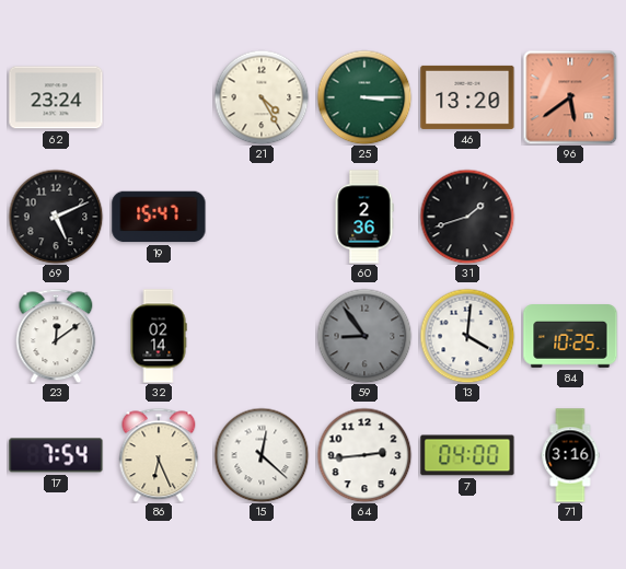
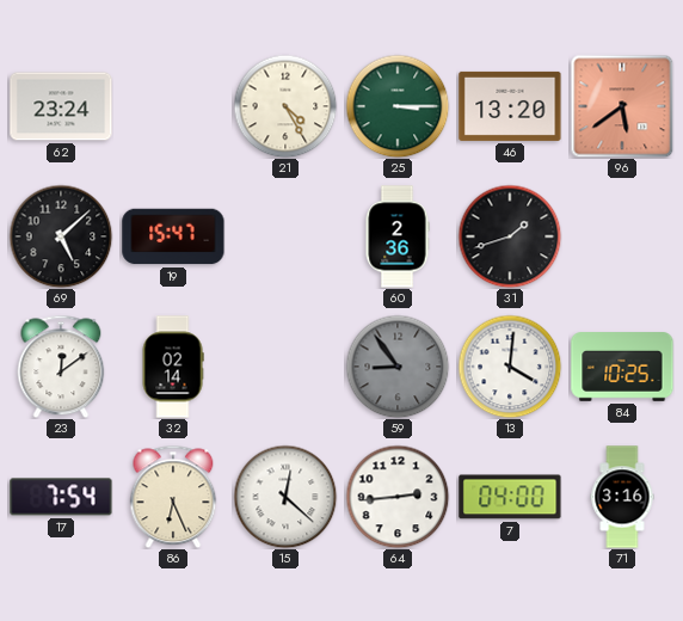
69: 5:11 -> 5:08 (61, 236)
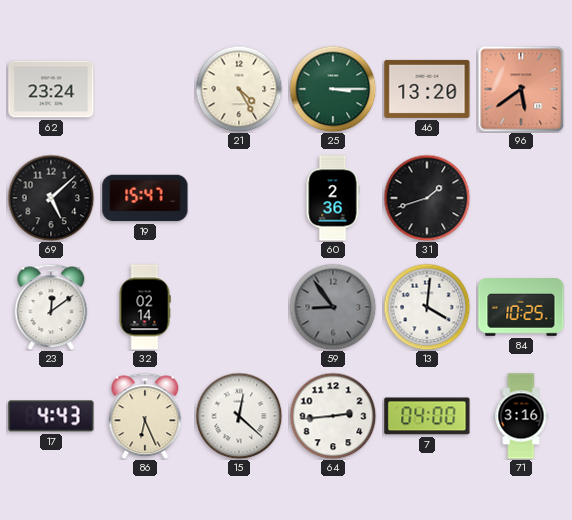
17: 7:54 -> 4:43 (51, 416)
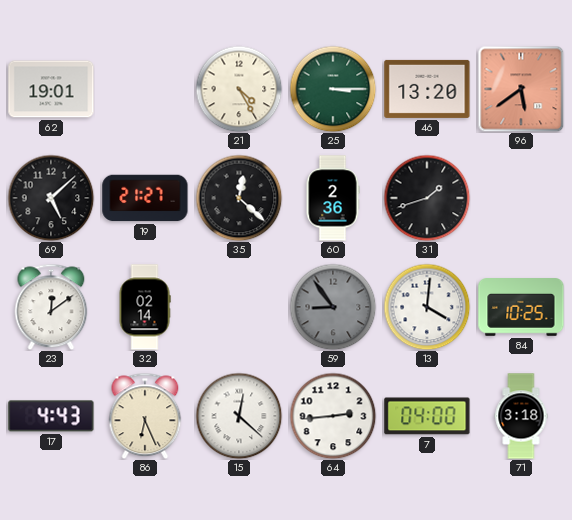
62: 23:24 -> 19:01 (51, 89)
19: 15:47 -> 21:27 (145, 198)
35: none -> 12:22 (239, 198)
71: 3:16 -> 3:18 (521, 416)
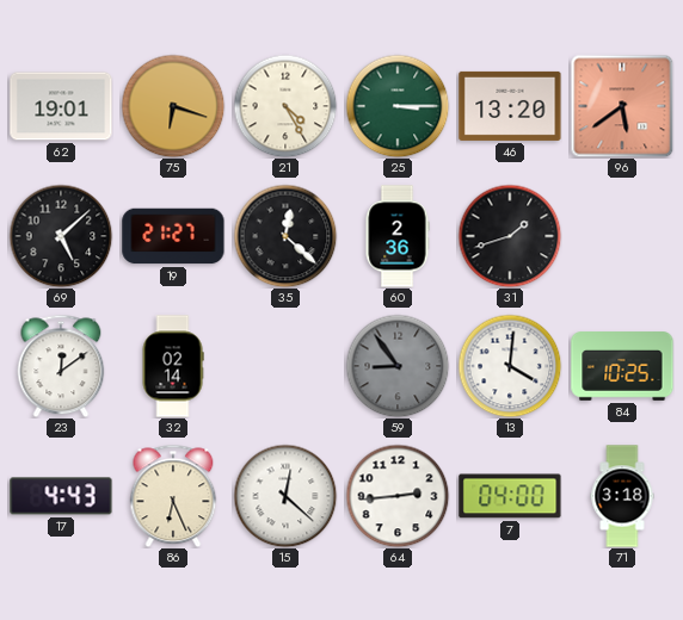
75: none -> 6:18 (173, 106)
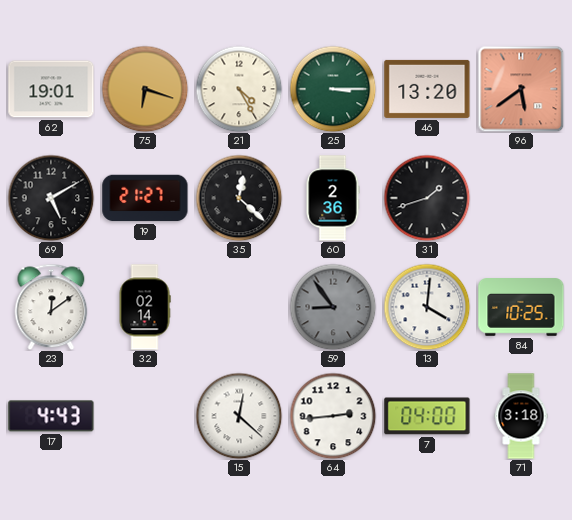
69: 5:08 -> 5:10 (51, 198)
86: 6:26 -> none (173, 496)
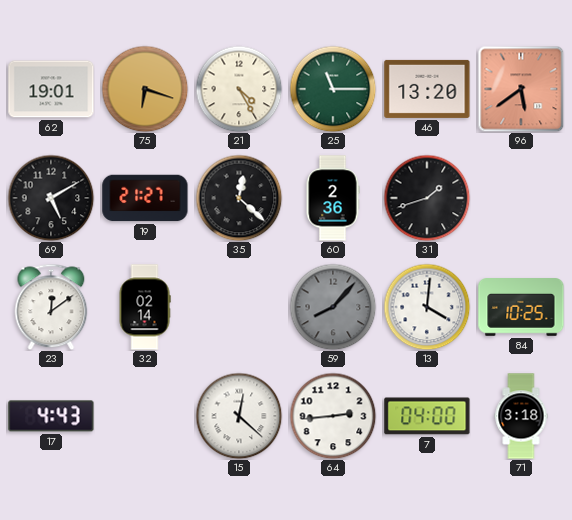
25: 3:15 -> 11:15 (333, 89)
59: 8:54 -> 8:07 (333, 307)
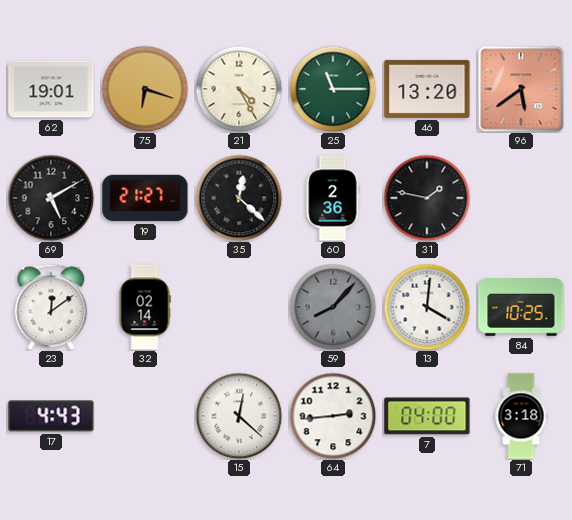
31: 1:42 -> 1:47 (427, 198)
